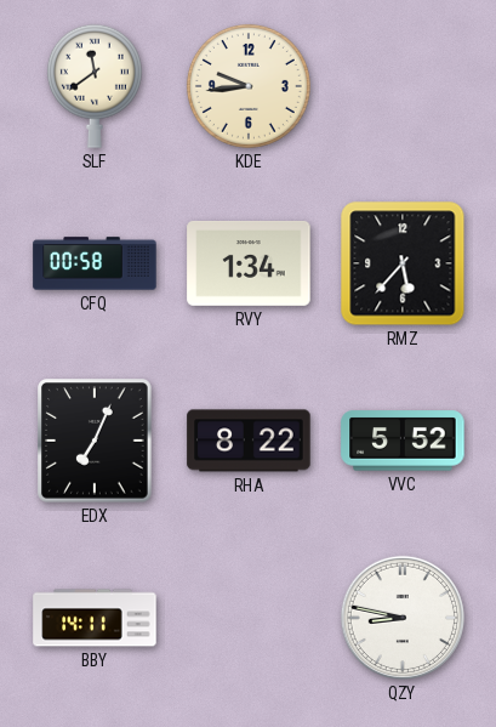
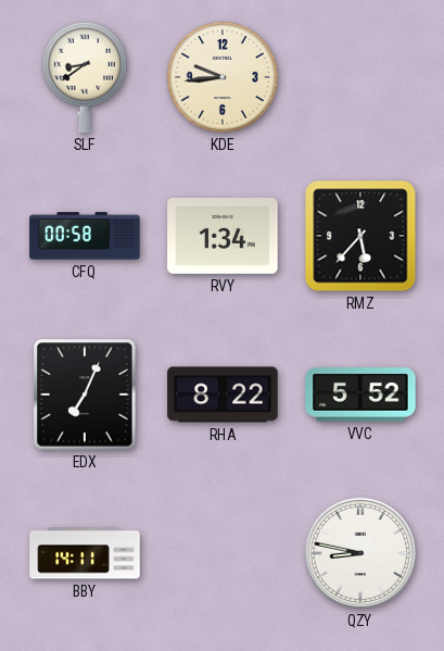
SLF: 11:39 -> 8:39 (85, 77)
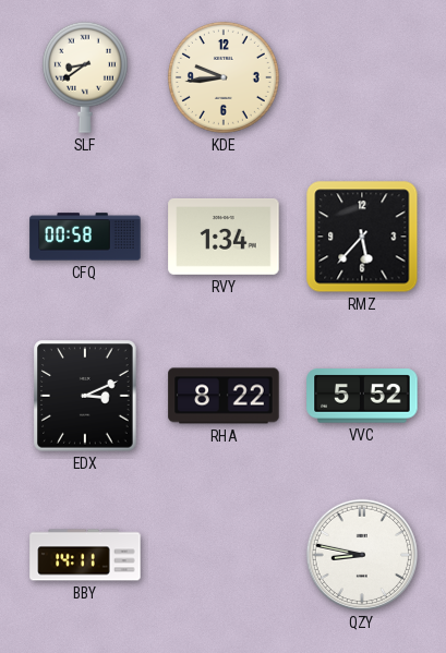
EDX: 7:04 -> 3:11 (85, 396)
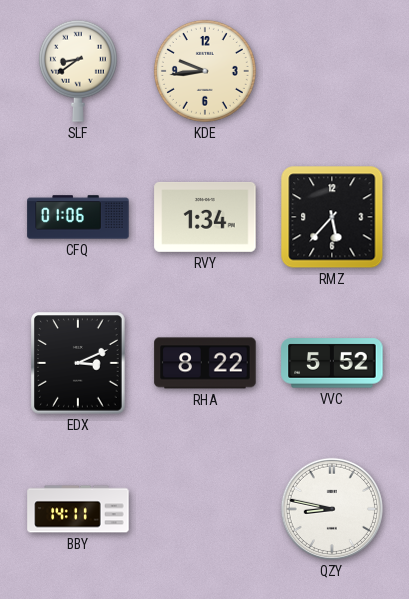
CFQ: 00:58 -> 01:06 (78, 217)
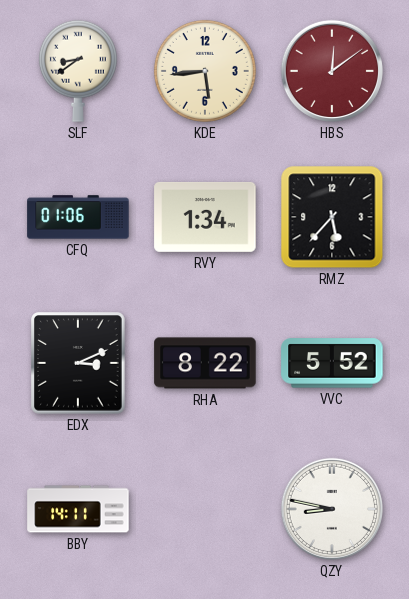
KDE: 9:44 -> 5:44 (205, 71)
HBS: none -> 12:09 (332, 71)
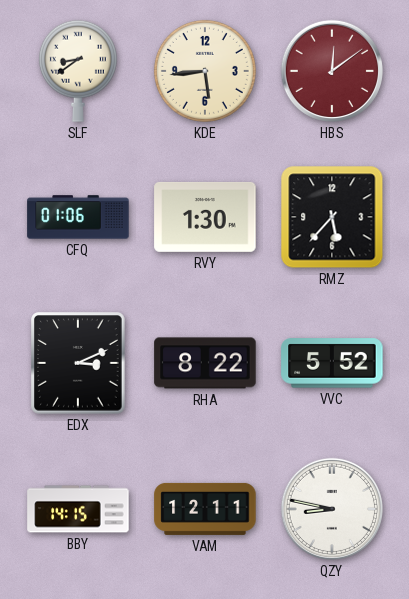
RVY: 1:34 -> 1:30 (205, 217)
BBY: 14:11 -> 14:15 (78, 509)
VAM: none -> 12:11 (205, 509)
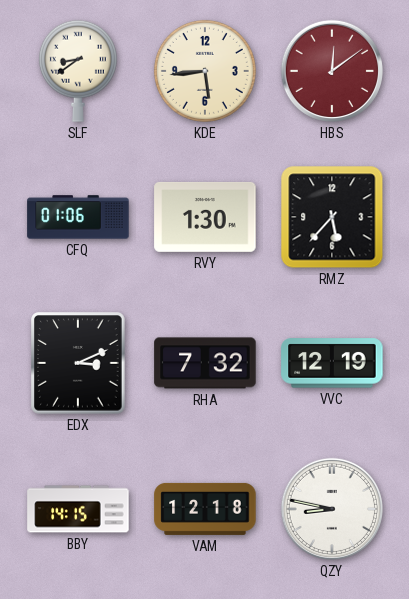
RHA: 8:22 -> 7:32 (205, 363)
VVC: 5:52 -> 12:19 (332, 363)
VAM: 12:11 -> 12:18 (205, 509)
